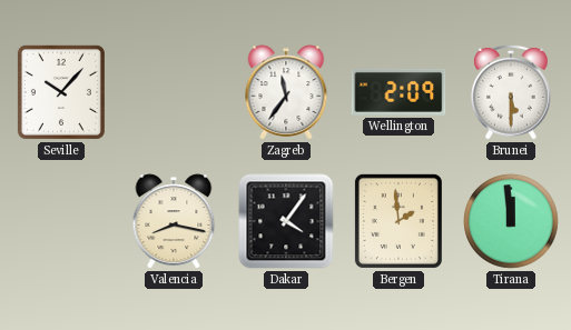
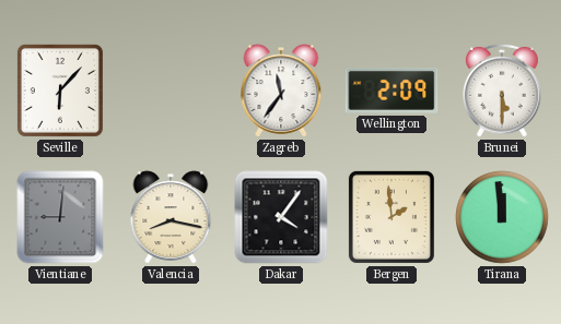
Seville: 10:07 -> 6:07 (60, 91)
Vientiane: none -> 9:01 (60, 217)
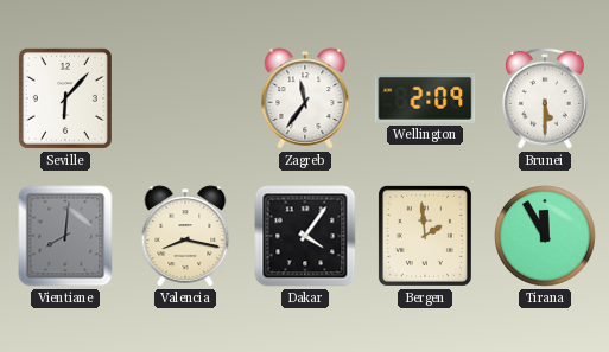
Vientiane: 9:01 -> 8:01 (65, 236)
Tirana: 11:59 -> 11:55 (545, 236)
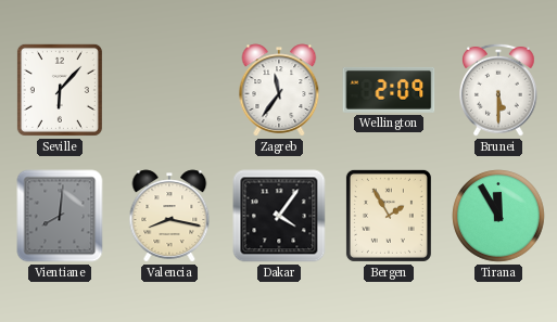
Bergen: 1:59 -> 1:55 (389, 216)
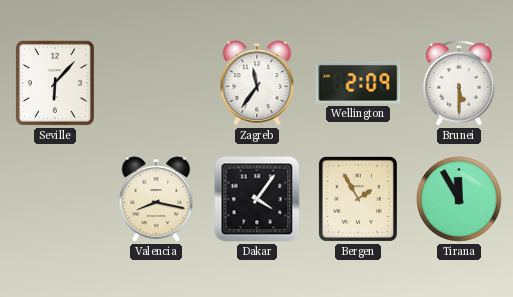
Vientiane: 8:01 -> none (60, 216)
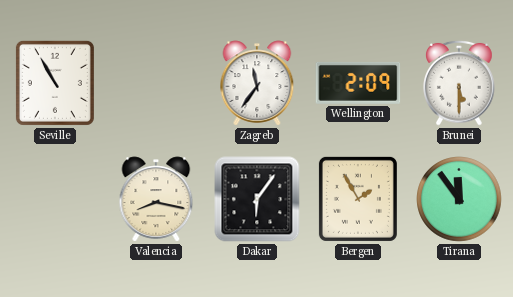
Seville: 6:07 -> 10:55 (55, 83)
Dakar: 4:06 -> 6:06 (257, 199)
Tirana: 11:55 -> 11:54 (459, 199)
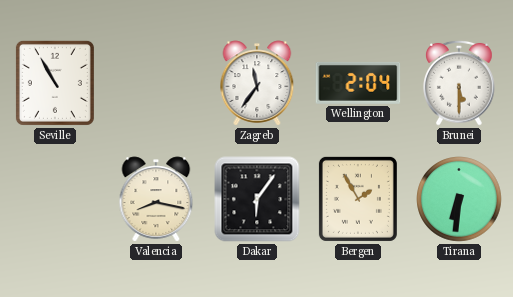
Wellington: 2:09 -> 2:04 (358, 83)
Tirana: 11:54 -> 6:31 (459, 199)
